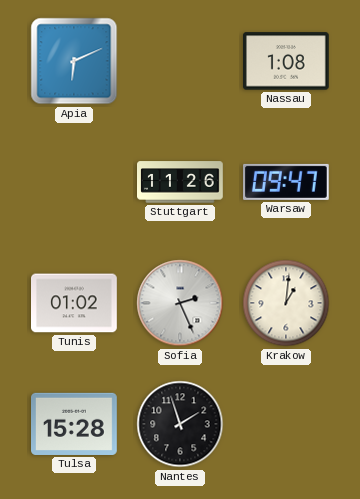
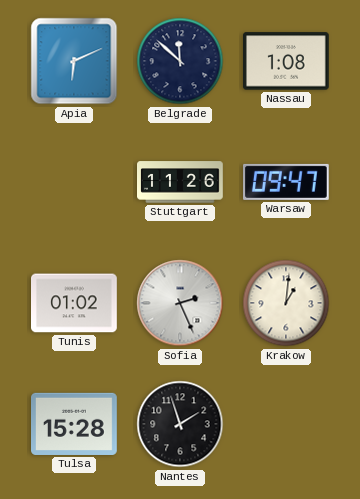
Belgrade: none -> 11:52 (180, 61)
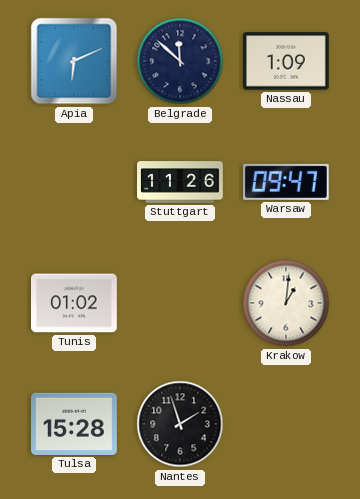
Nassau: 1:08 -> 1:09 (287, 61)
Sofia: 2:26 -> none (180, 303)
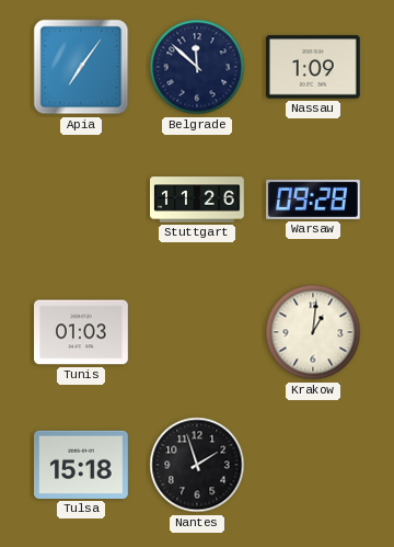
Apia: 6:11 -> 7:06 (81, 67)
Warsaw: 09:47 -> 09:28 (314, 200)
Tunis: 01:02 -> 01:03 (82, 332)
Tulsa: 15:28 -> 15:18 (82, 465)
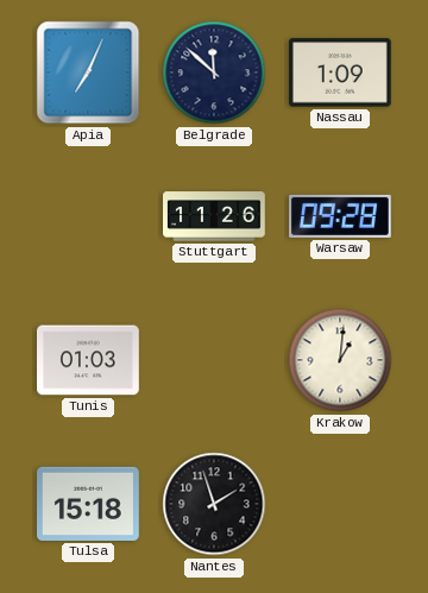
Apia: 7:06 -> 7:04 (88, 72)
